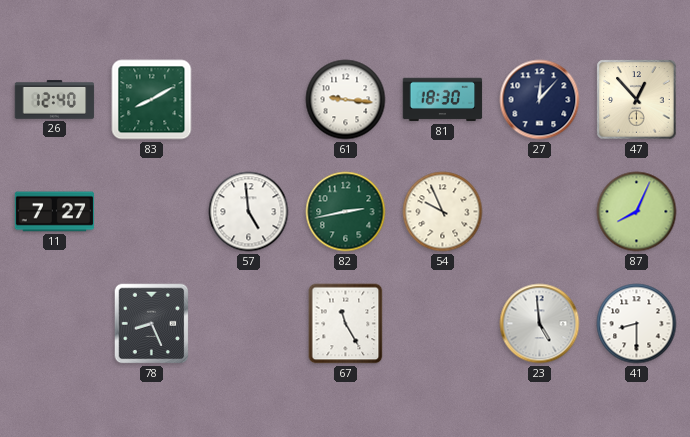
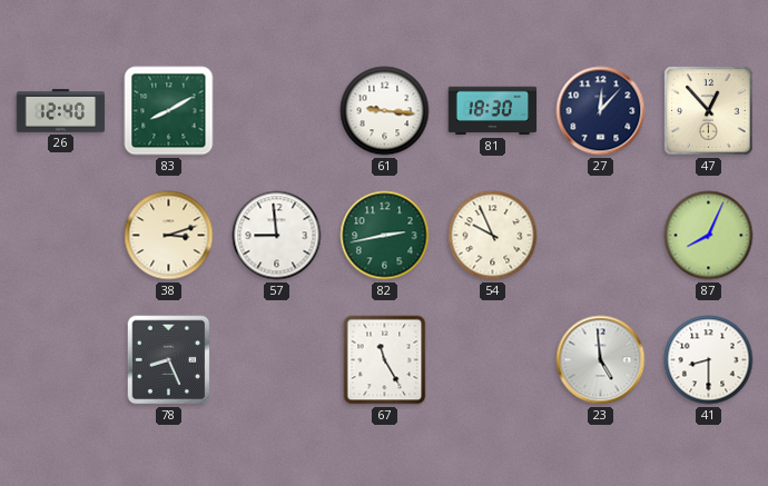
11: 7:27 -> none (55, 212)
38: none -> 3:12 (169, 236)
57: 4:59 -> 8:59 (277, 236)
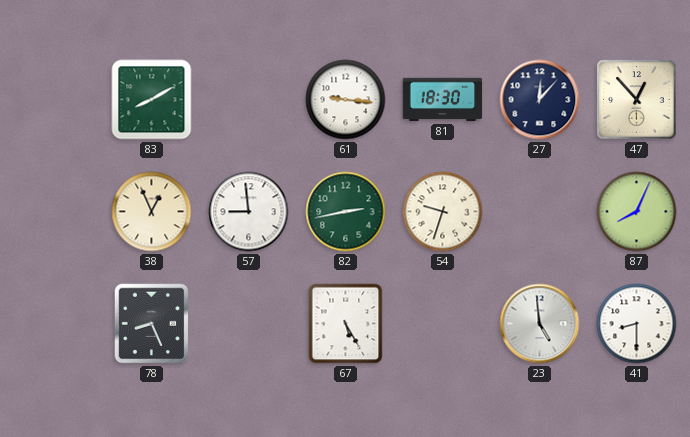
26: 12:40 -> none (61, 111)
38: 3:12 -> 12:56 (152, 212)
54: 9:56 -> 9:33 (443, 212)
67: 11:25 -> 5:25 (346, 324)
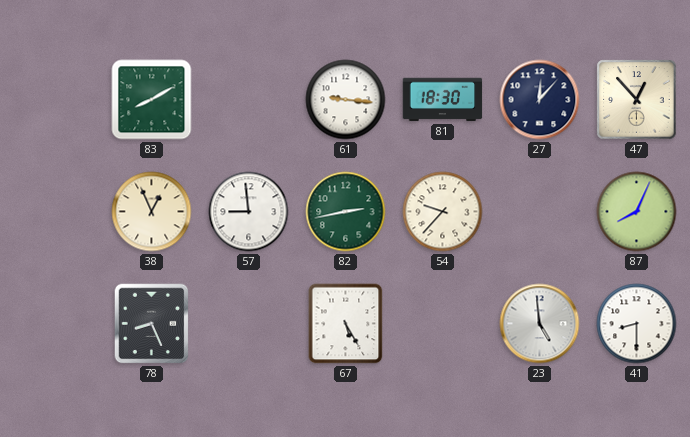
54: 9:33 -> 9:37 (443, 212)
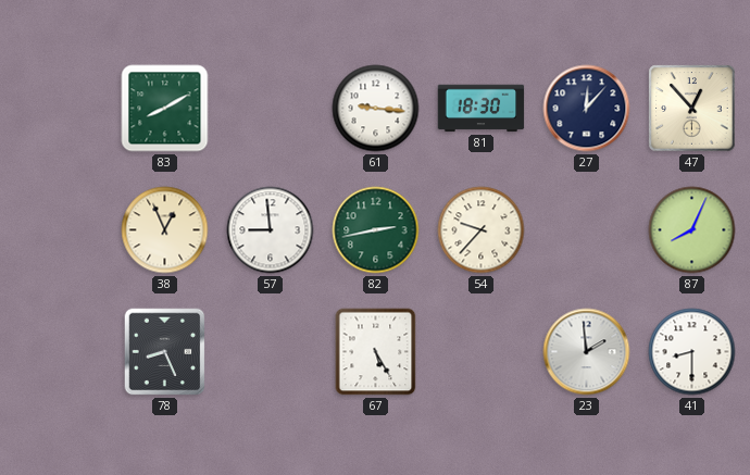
23: 4:59 -> 1:59 (587, 352)
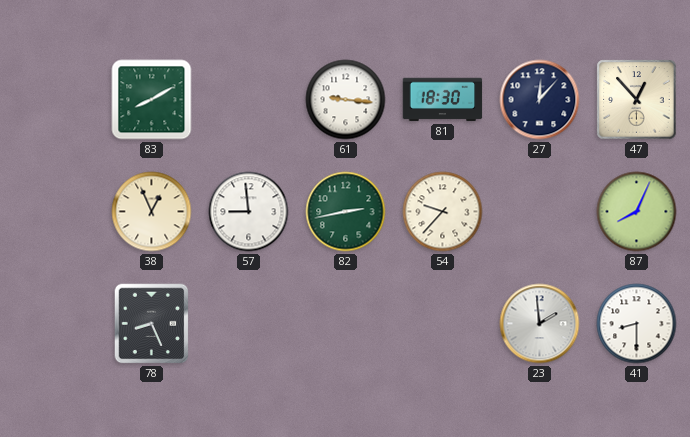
67: 5:25 -> none (376, 352)
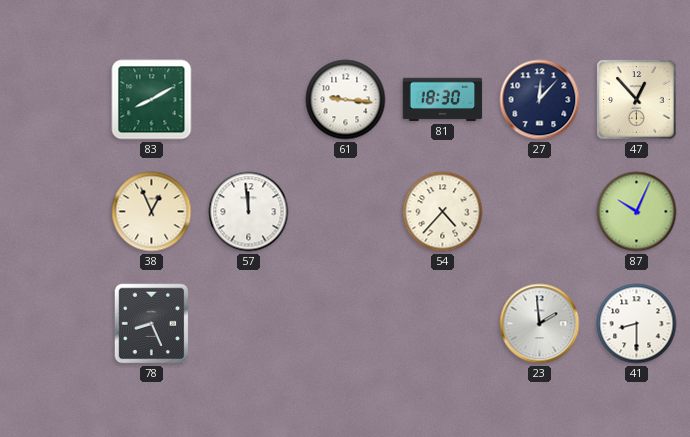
57: 8:59 -> 11:59 (249, 212)
82: 2:43 -> none (346, 212)
54: 9:37 -> 4:37 (443, 212)
87: 8:04 -> 10:04 (637, 212)
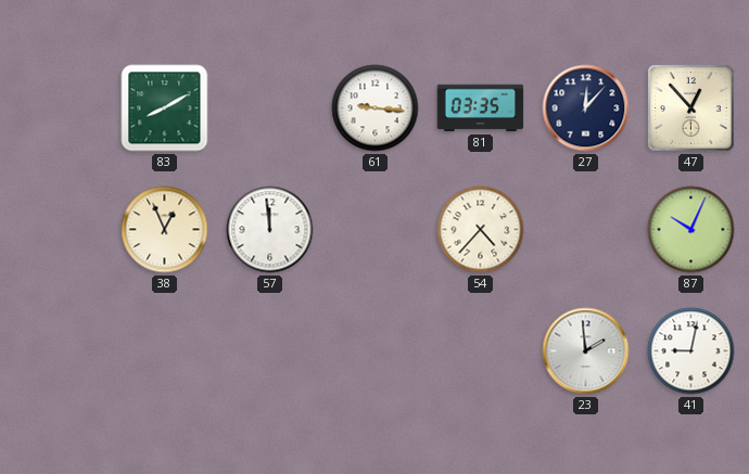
81: 18:30 -> 03:35 (481, 108)
78: 8:26 -> none (152, 324)
41: 8:30 -> 9:02 (691, 351)
